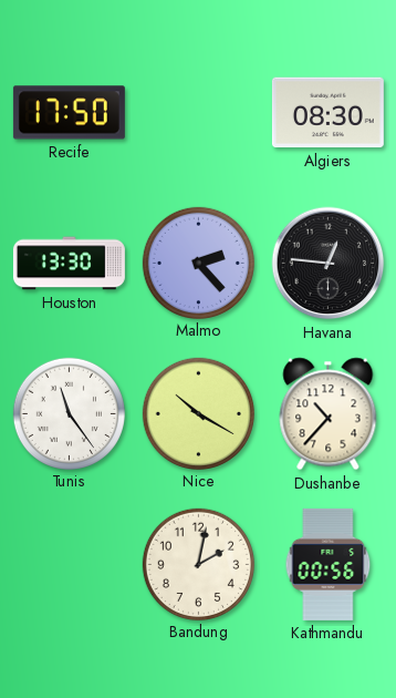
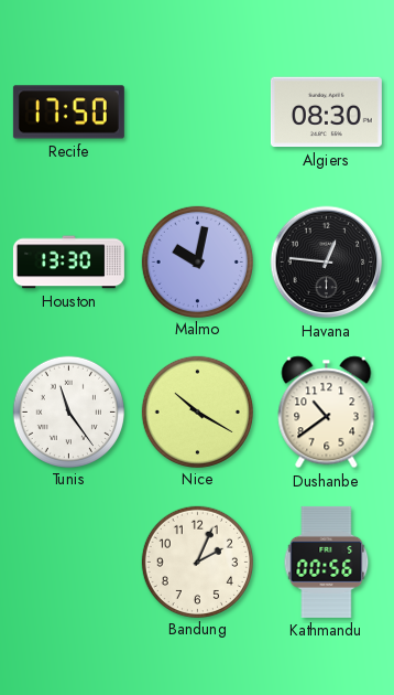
Malmo: 2:23 -> 10:02 (197, 261)
Dushanbe: 10:37 -> 10:39 (327, 413)
Bandung: 2:02 -> 2:04 (197, 562)
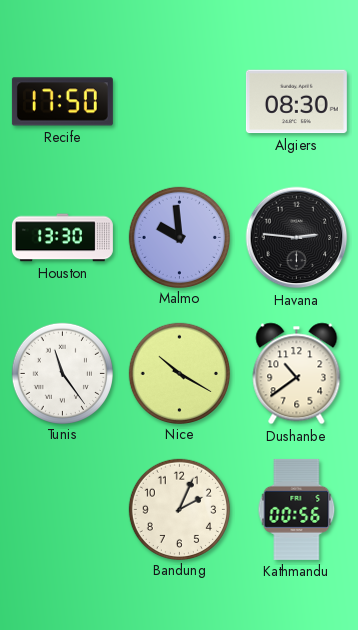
Malmo: 10:02 -> 9:59 (179, 237)
Havana: 12:46 -> 2:46 (297, 238)
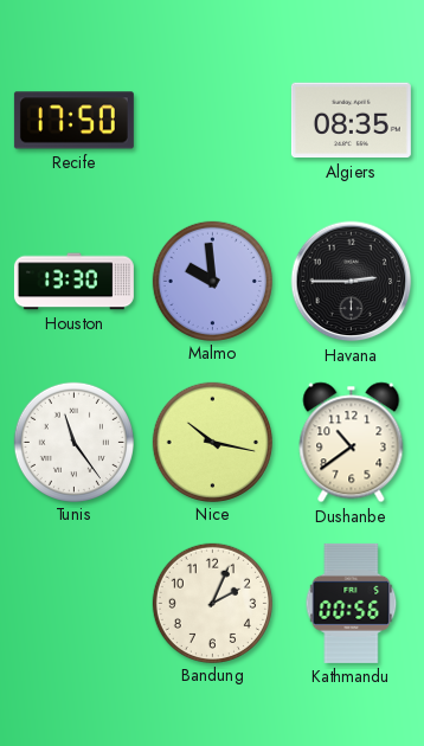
Algiers: 08:30 -> 08:35 (351, 121)
Havana: 2:46 -> 2:45 (352, 282)
Nice: 10:20 -> 10:17 (212, 442)
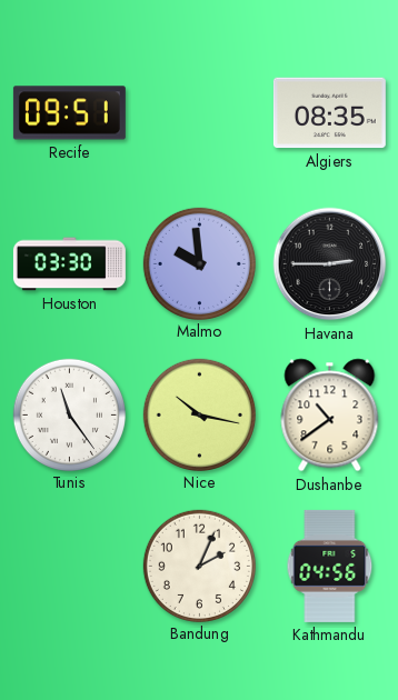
Recife: 17:50 -> 09:51 (69, 113)
Houston: 13:30 -> 03:30 (69, 264)
Kathmandu: 00:56 -> 04:56 (330, 566)
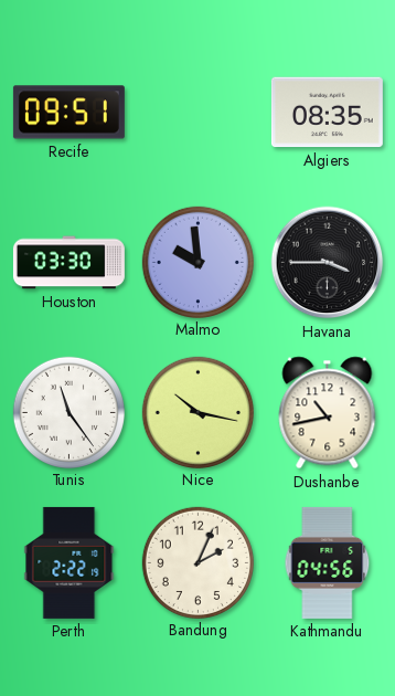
Havana: 2:45 -> 3:45 (328, 263)
Dushanbe: 10:39 -> 10:43 (328, 413)
Perth: none -> 2:22 (70, 562)
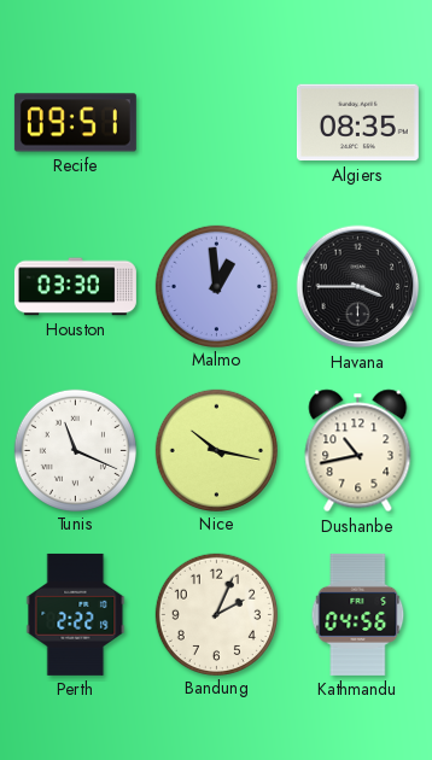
Malmo: 9:59 -> 12:59 (216, 286)
Tunis: 11:24 -> 11:19 (75, 450)
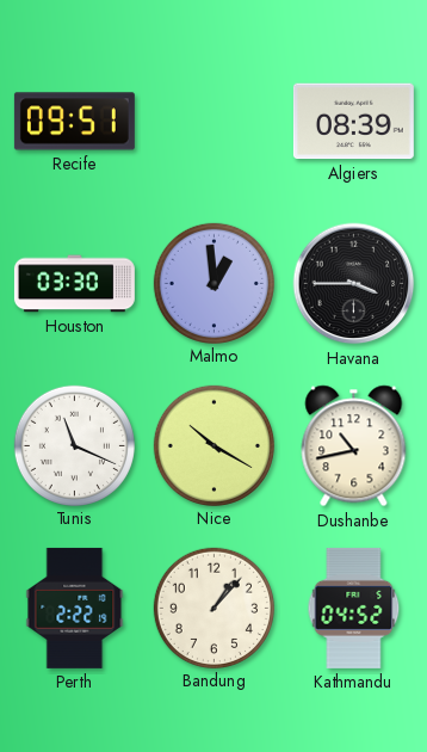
Algiers: 08:35 -> 08:39 (353, 122)
Nice: 10:17 -> 10:20 (213, 445)
Bandung: 2:04 -> 1:07 (213, 608)
Kathmandu: 04:56 -> 04:52 (354, 608)
